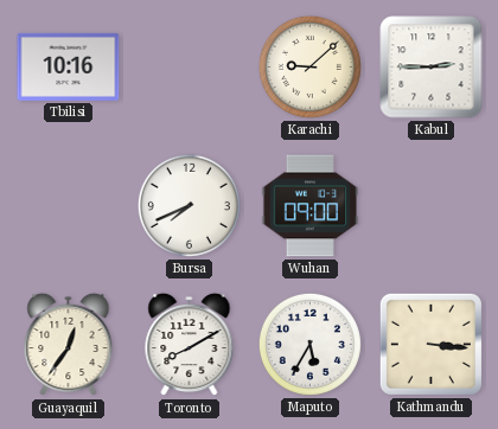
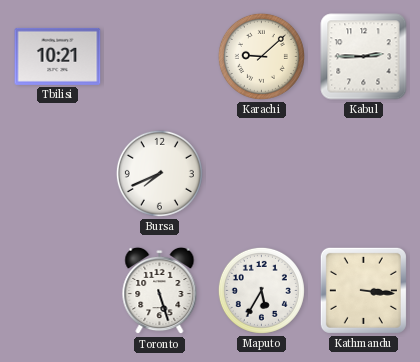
Tbilisi: 10:16 -> 10:21 (58, 56)
Wuhan: 09:00 -> none (311, 206)
Guayaquil: 12:36 -> none (69, 345)
Toronto: 8:10 -> 5:27 (160, 291)
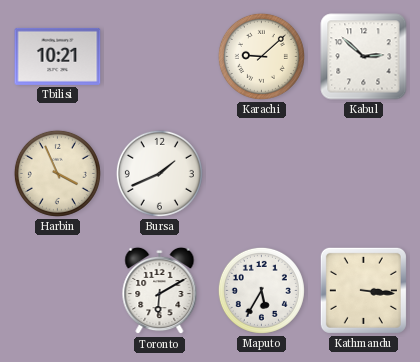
Kabul: 2:45 -> 2:52 (364, 57)
Harbin: none -> 3:56 (57, 173)
Bursa: 7:41 -> 1:41 (159, 173)
Toronto: 5:27 -> 6:10 (160, 291)
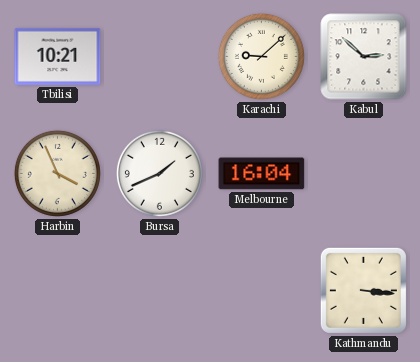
Melbourne: none -> 16:04 (262, 174)
Toronto: 6:10 -> none (160, 291)
Maputo: 5:35 -> none (261, 290)
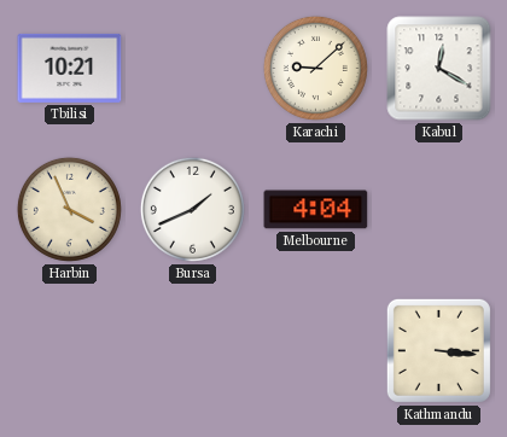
Kabul: 2:52 -> 12:20 (439, 69)
Melbourne: 16:04 -> 4:04 (316, 210)
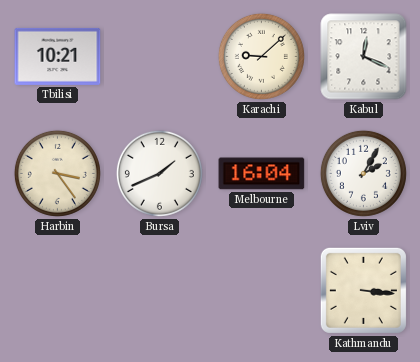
Kabul: 12:20 -> 12:19 (364, 57)
Harbin: 3:56 -> 3:24 (57, 173)
Melbourne: 4:04 -> 16:04 (262, 174)
Lviv: none -> 2:05 (363, 173)
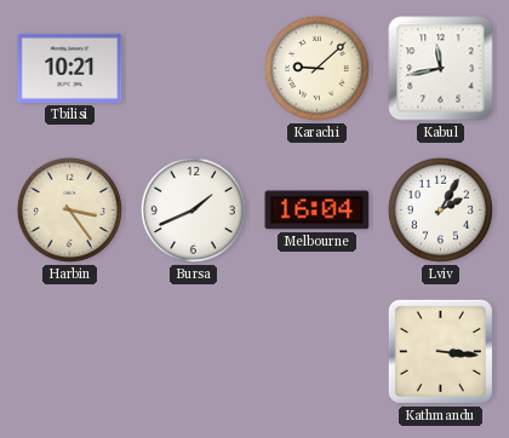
Kabul: 12:19 -> 11:43 (441, 69)
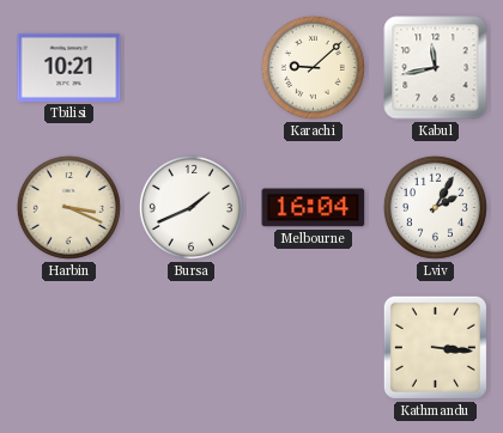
Harbin: 3:24 -> 3:19 (68, 207)
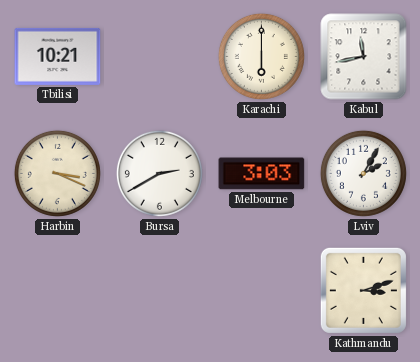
Karachi: 9:08 -> 6:00 (261, 56)
Bursa: 1:41 -> 2:40 (159, 173)
Melbourne: 16:04 -> 3:03 (262, 174)
Kathmandu: 3:16 -> 3:12 (363, 290)
